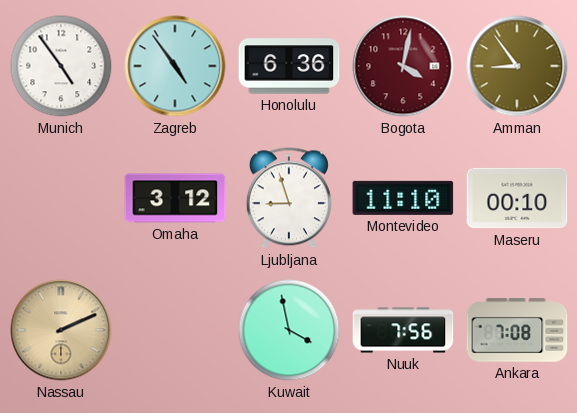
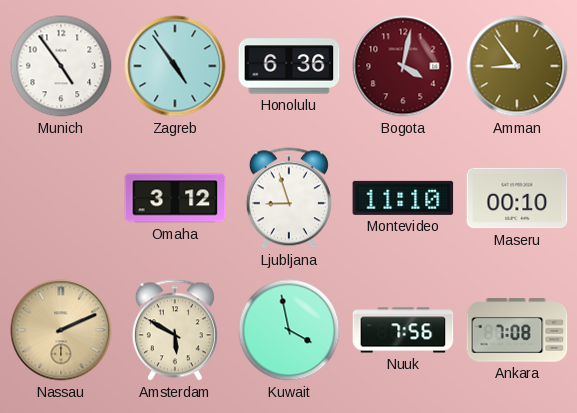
Amsterdam: none -> 5:50 (175, 330)
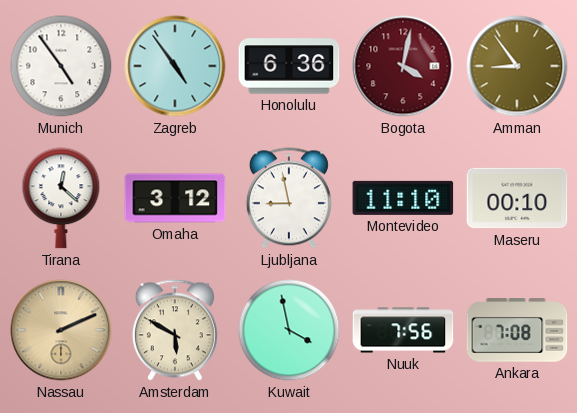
Tirana: none -> 12:22 (61, 198)
Ljubljana: 8:57 -> 8:58 (289, 198)
